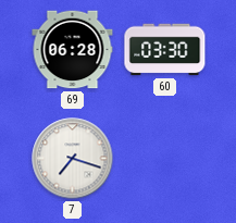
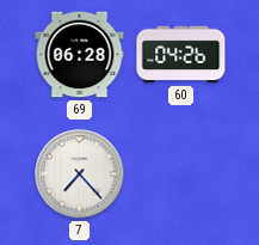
60: 03:30 -> 04:26 (181, 55)
7: 7:18 -> 7:23 (80, 174)
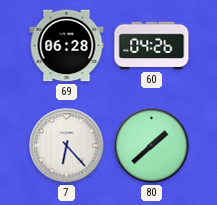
7: 7:23 -> 6:23 (67, 146)
80: none -> 1:38 (152, 146)
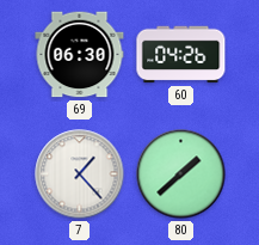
69: 06:28 -> 06:30 (80, 55)
7: 6:23 -> 1:23 (80, 174)
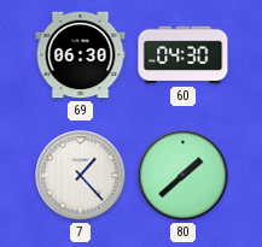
60: 04:26 -> 04:30 (184, 55)
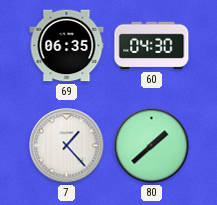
69: 06:30 -> 06:35 (67, 46)
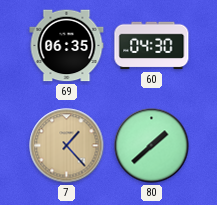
7 dial: white -> champagne (67, 146)
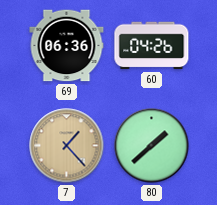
69: 06:35 -> 06:36 (67, 46)
60: 04:30 -> 04:26 (152, 46)
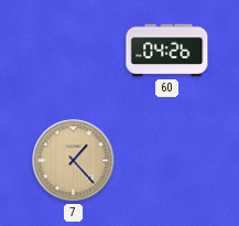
69: 06:36 -> none (67, 46)
80: 1:38 -> none (152, 146)
